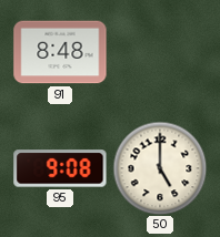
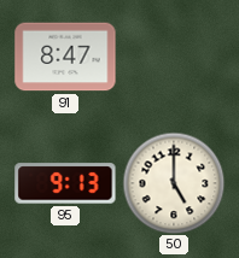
91: 8:48 -> 8:47 (65, 57)
95: 9:08 -> 9:13 (65, 183)
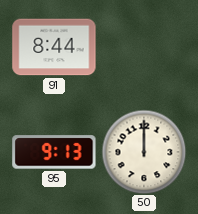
91: 8:47 -> 8:44 (54, 47)
50: 5:00 -> 12:00 (144, 152)
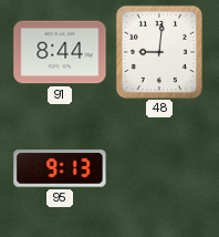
48: none -> 9:01 (159, 52)
50: 12:00 -> none (144, 152)
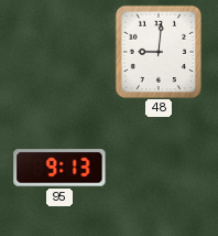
91: 8:44 -> none (60, 52)
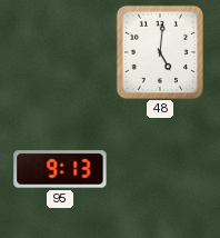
48: 9:01 -> 5:01 (160, 52)
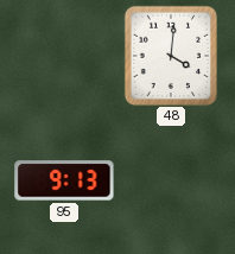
48: 5:01 -> 4:01 (171, 56)
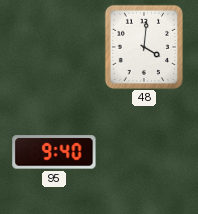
95: 9:13 -> 9:40 (54, 152)
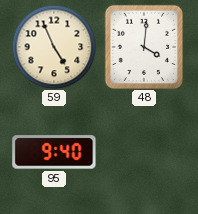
59: none -> 4:56 (54, 47)
